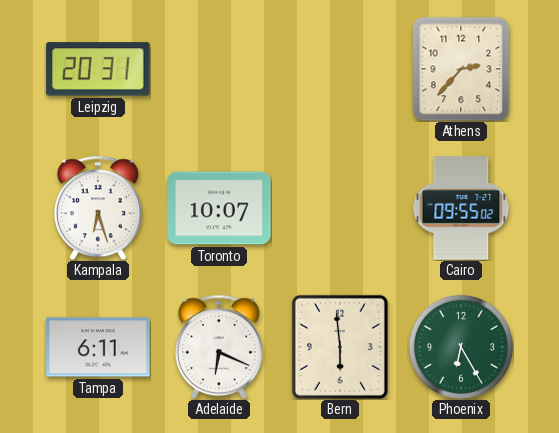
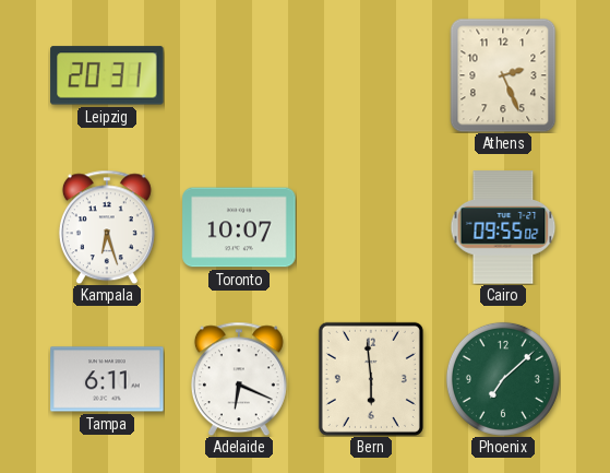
Athens: 2:37 -> 2:26 (503, 75)
Phoenix: 6:25 -> 7:08 (503, 379)
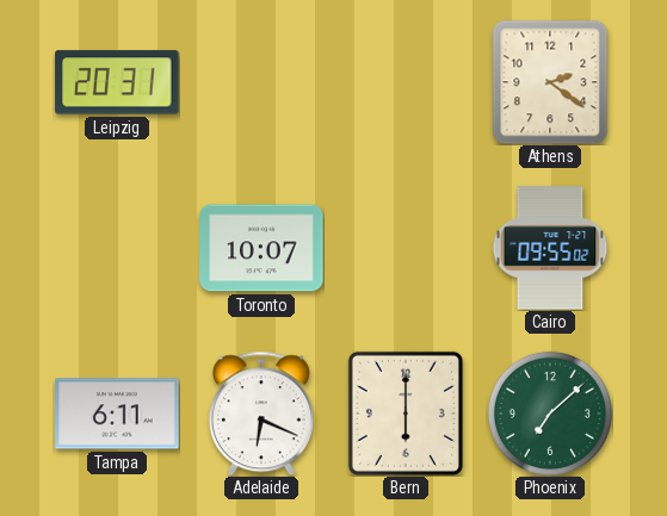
Athens: 2:26 -> 2:21 (550, 82)
Kampala: 6:27 -> none (107, 227)
Bern: 5:59 -> 6:00 (406, 414)
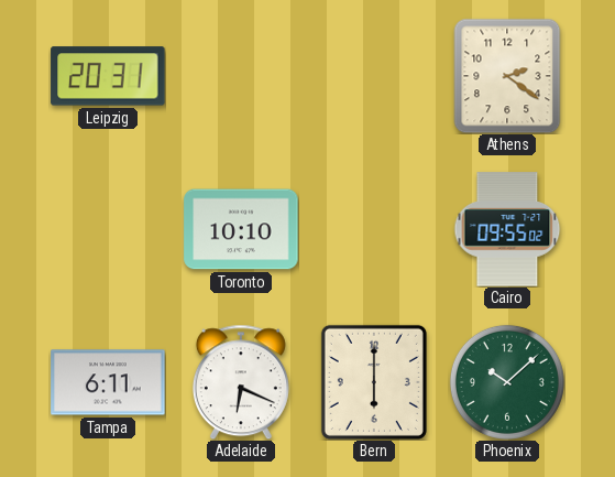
Toronto: 10:07 -> 10:10 (241, 229)
Phoenix: 7:08 -> 10:08 (507, 382)
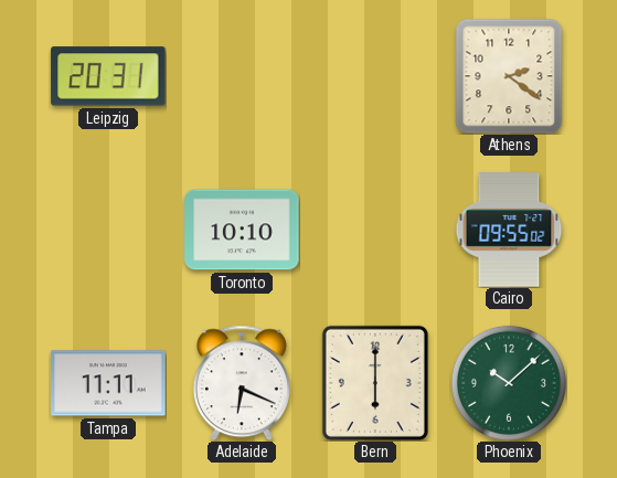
Tampa: 6:11 -> 11:11 (108, 383)
